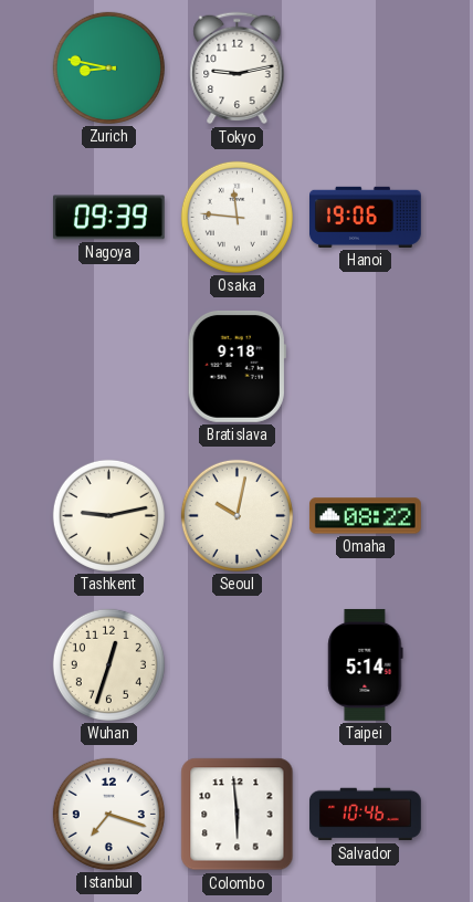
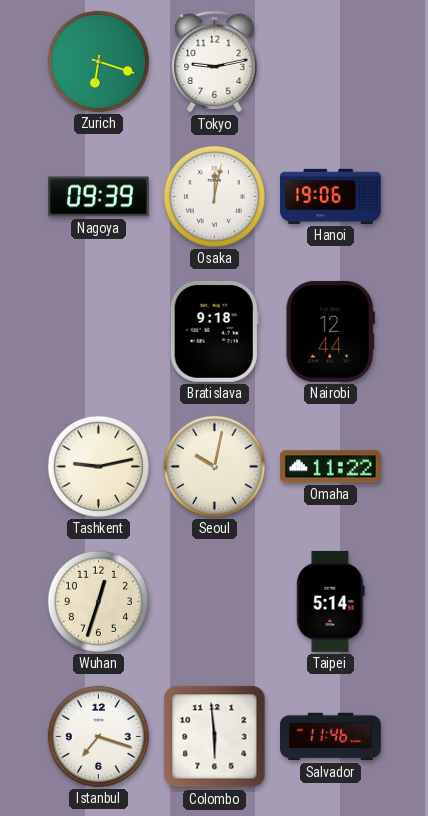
Zurich: 8:47 -> 6:18 (98, 61)
Osaka: 11:46 -> 12:02 (214, 196)
Nairobi: none -> 12:44 (330, 331)
Omaha: 08:22 -> 11:22 (330, 467)
Salvador: 10:46 -> 11:46 (331, 737)
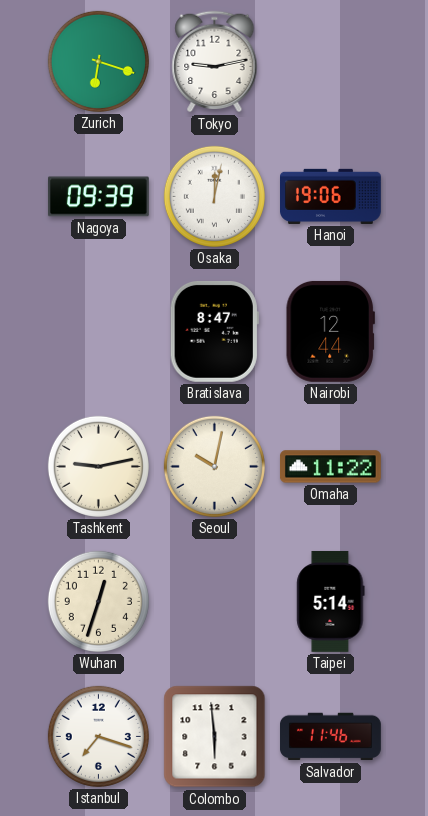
Bratislava: 9:18 -> 8:47 (214, 331)
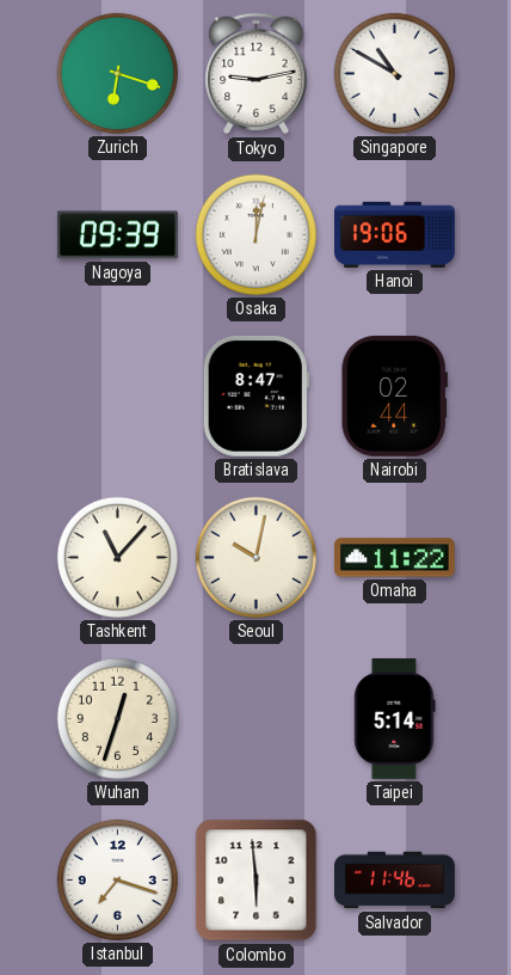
Singapore: none -> 10:50 (394, 73)
Nairobi: 12:44 -> 02:44 (394, 395)
Tashkent: 9:13 -> 11:07 (117, 557)
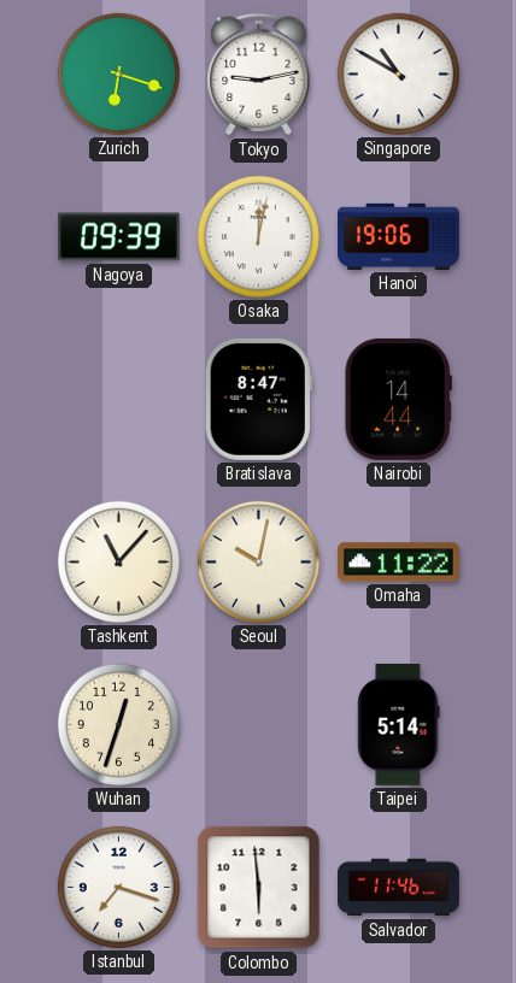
Nairobi: 02:44 -> 14:44 (398, 399)
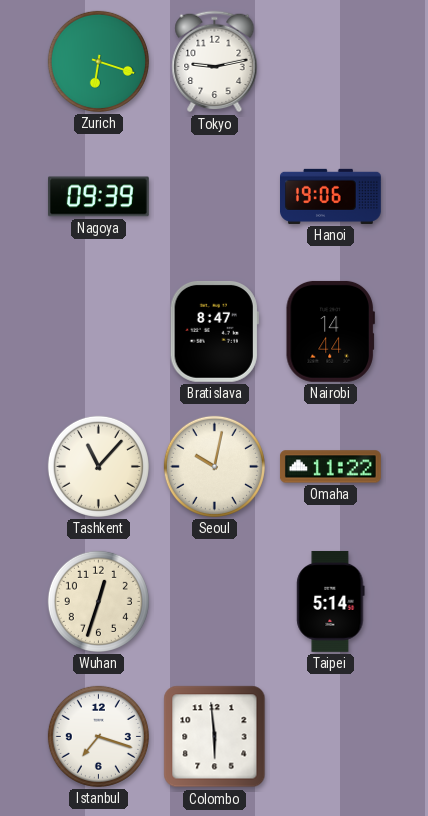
Singapore: 10:50 -> none (398, 73)
Osaka: 12:02 -> none (258, 236)
Salvador: 11:46 -> none (399, 888)
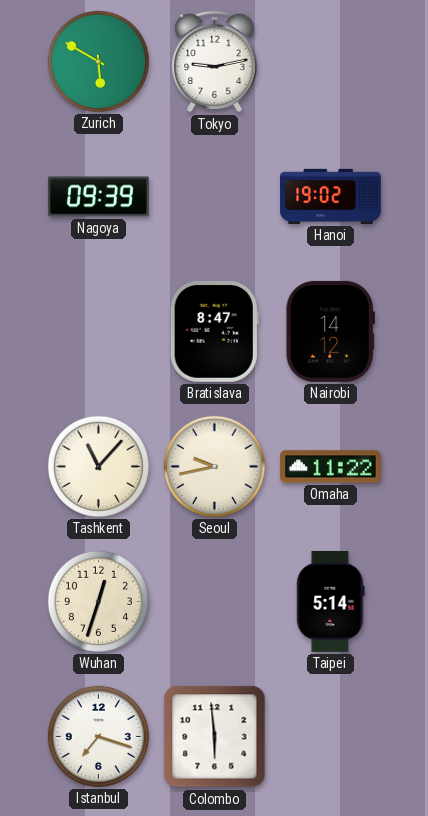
Zurich: 6:18 -> 5:50 (98, 61)
Hanoi: 19:06 -> 19:02 (331, 196)
Nairobi: 14:44 -> 14:12 (330, 331)
Seoul: 10:02 -> 9:43 (214, 466)
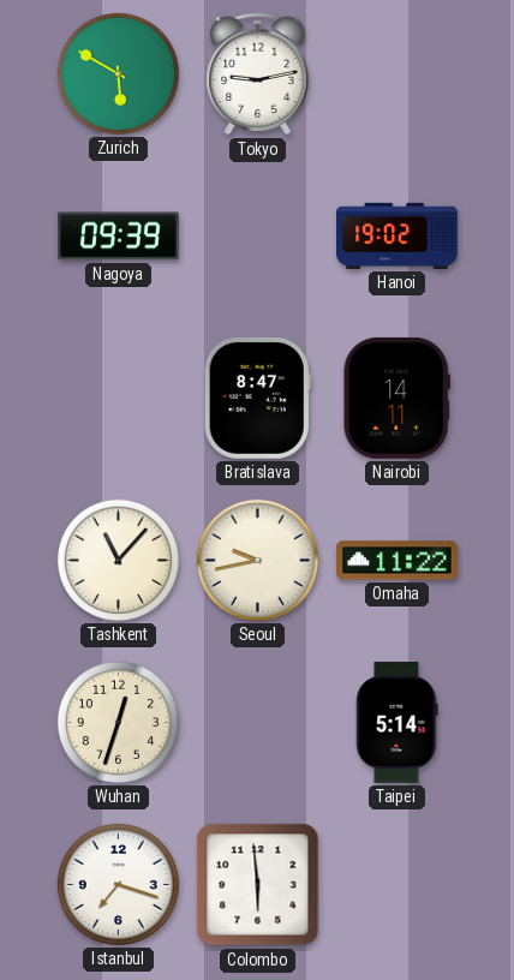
Nairobi: 14:12 -> 14:11 (396, 398)
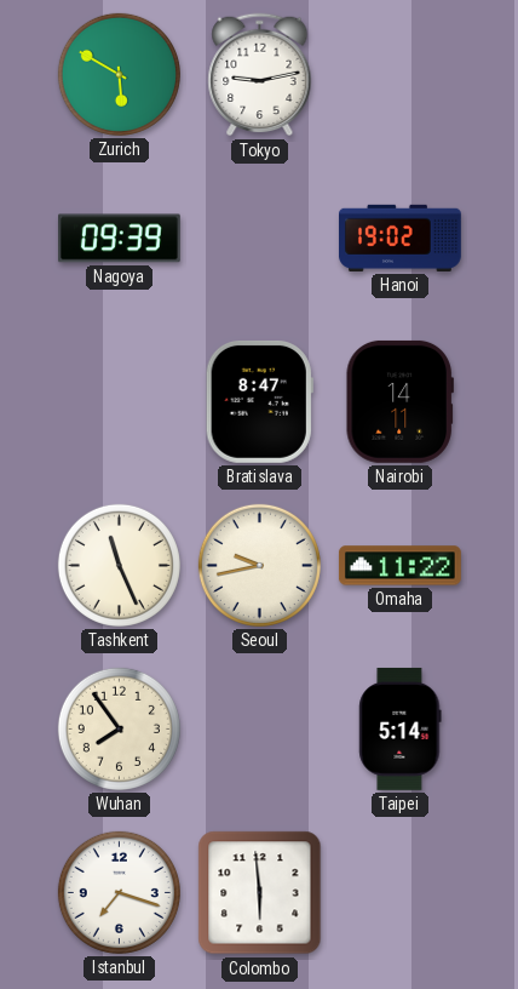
Tashkent: 11:07 -> 11:26 (119, 565)
Wuhan: 12:33 -> 7:54 (119, 728)
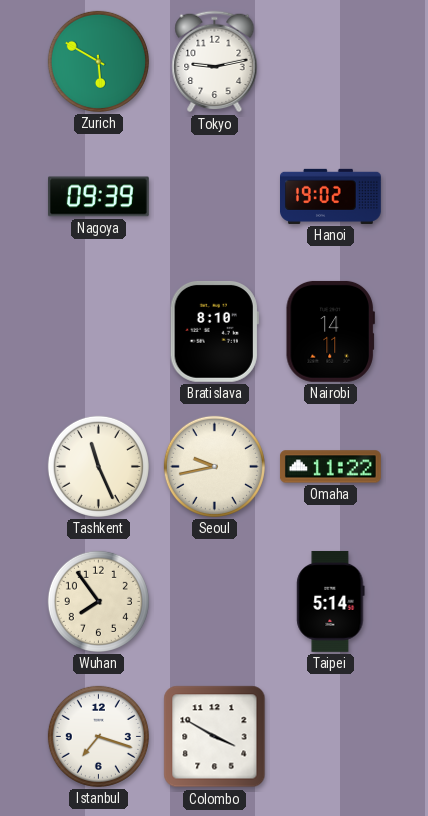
Bratislava: 8:47 -> 8:10 (214, 331)
Colombo: 5:59 -> 3:50 (215, 737)
